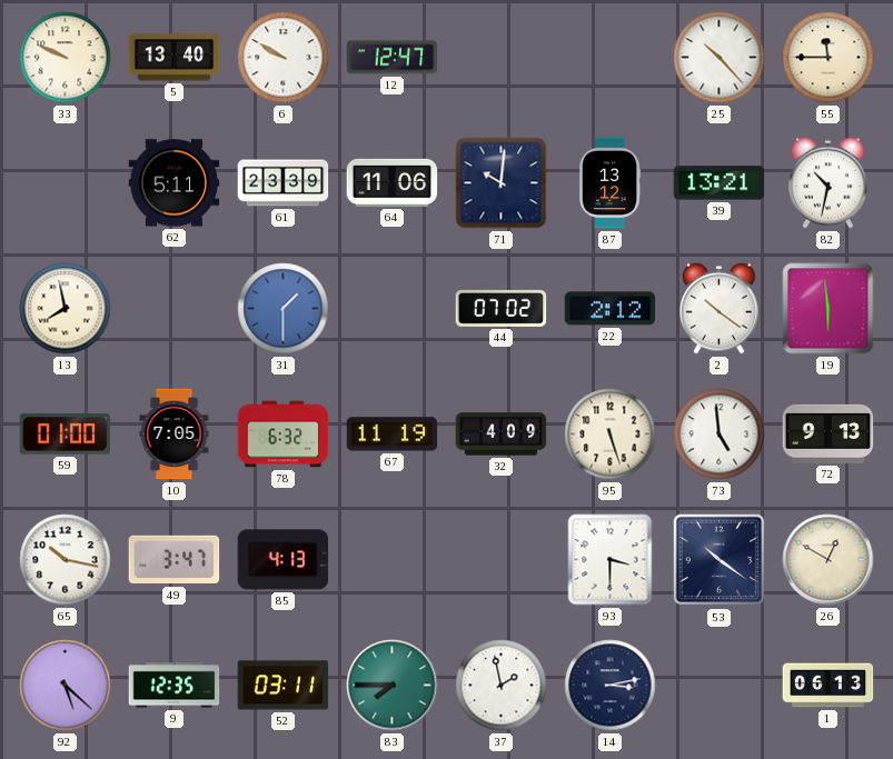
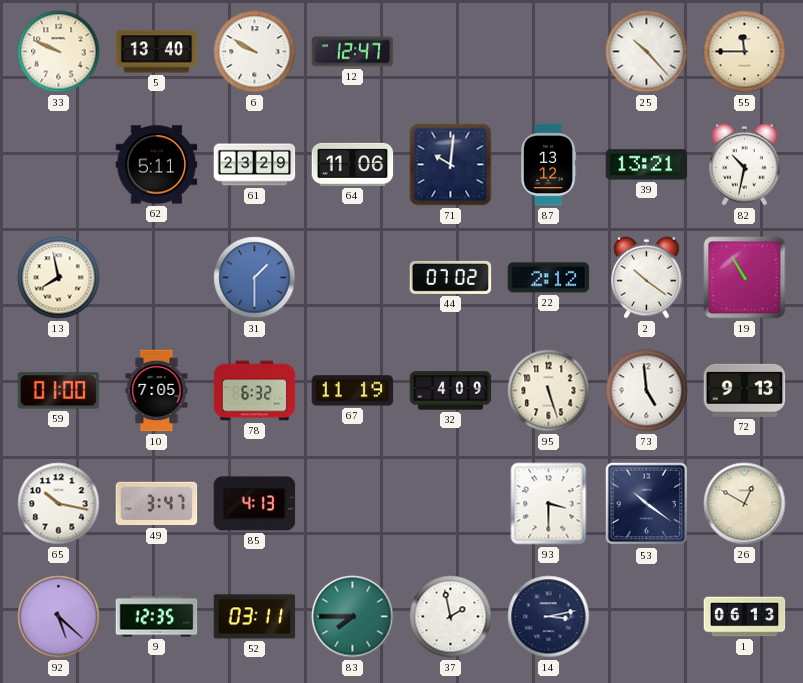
61: 23:39 -> 23:29 (255, 165)
19: 5:59 -> 10:55 (745, 278)
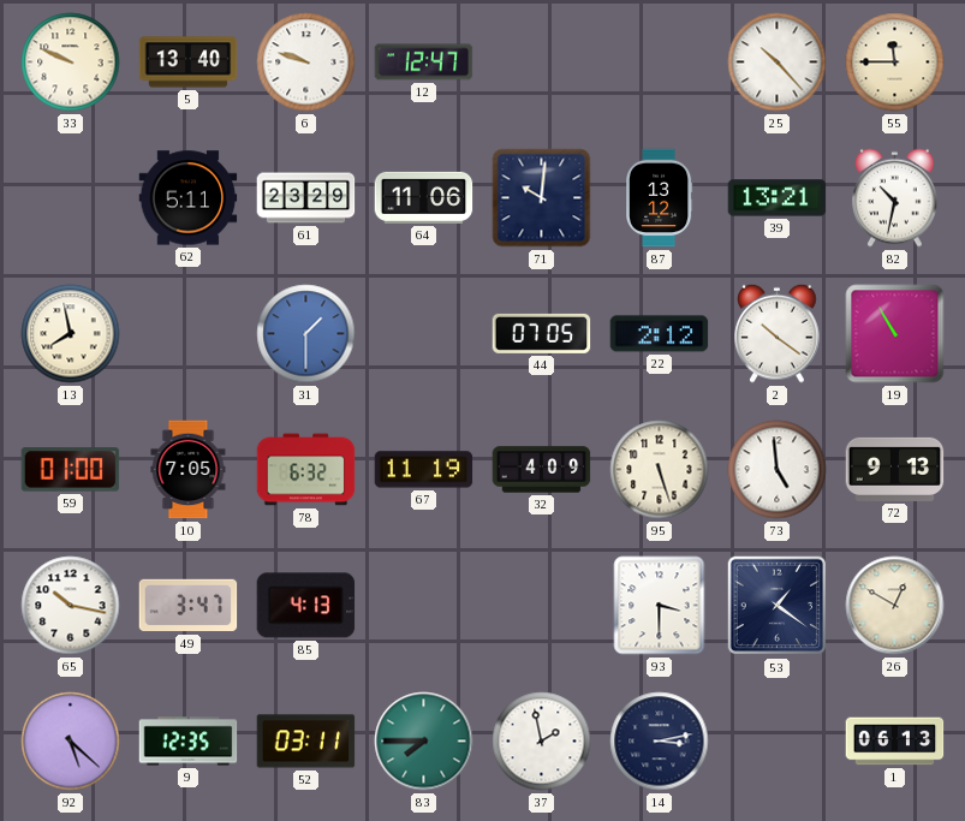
6: 9:50 -> 9:48 (306, 63)
44: 07:02 -> 07:05 (542, 333)
53: 10:21 -> 1:21 (778, 606)
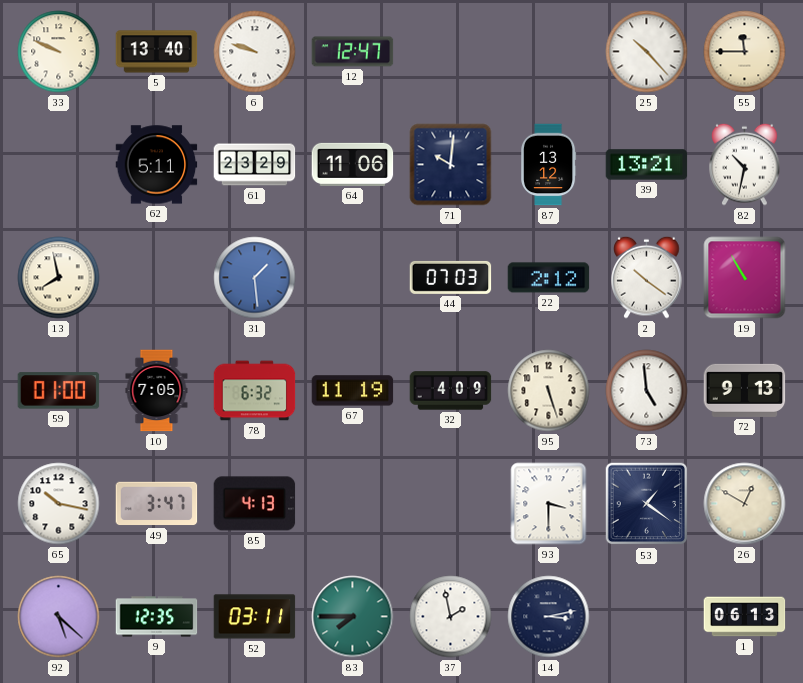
31: 1:30 -> 1:29 (255, 278)
44: 07:05 -> 07:03 (451, 277)
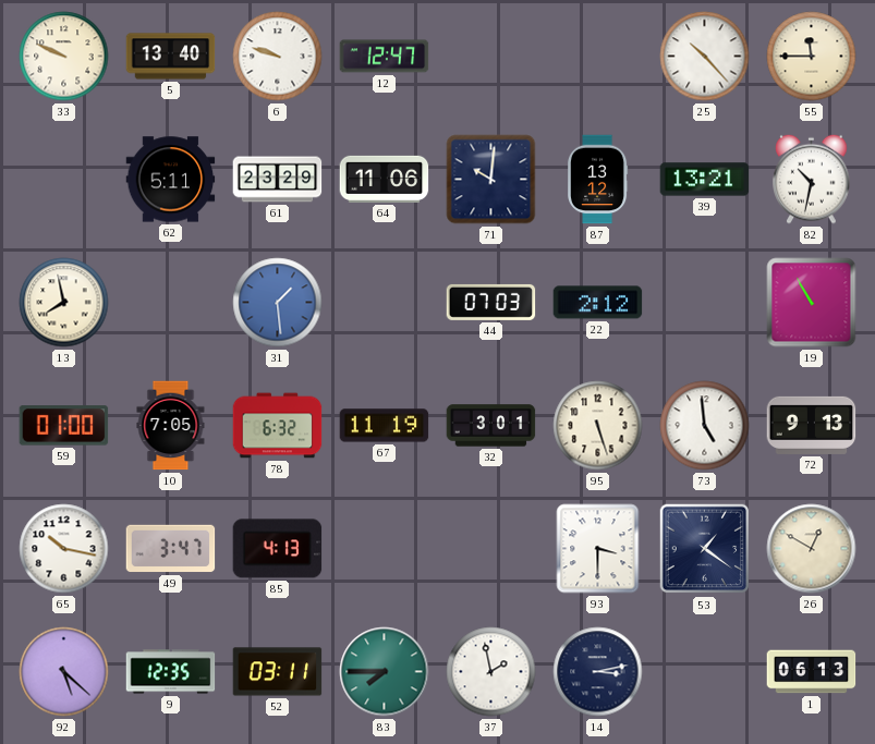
2: 10:21 -> none (647, 277)
32: 4:09 -> 3:01 (491, 426)
